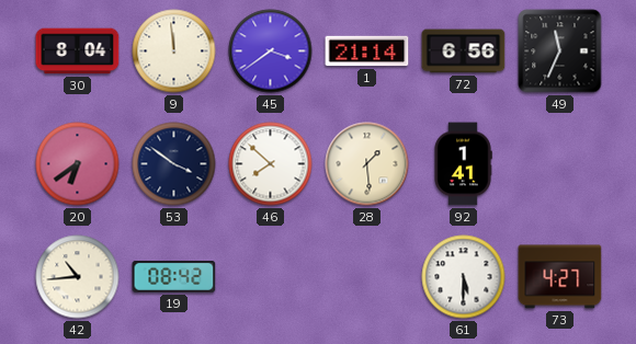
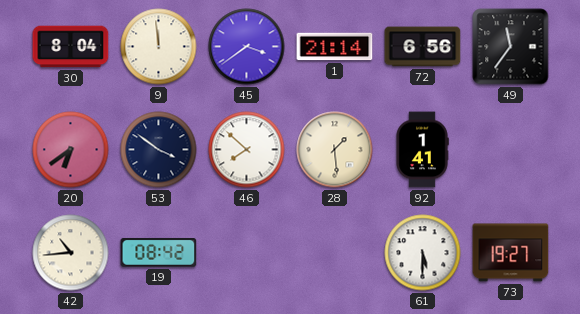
49: 11:34 -> 11:36 (511, 47)
73: 4:27 -> 19:27 (511, 253)
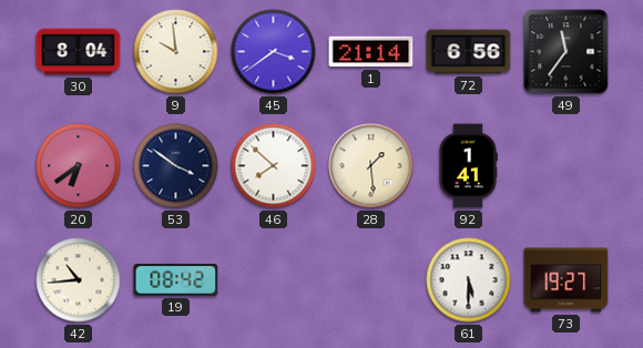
9: 11:59 -> 9:59 (176, 52)
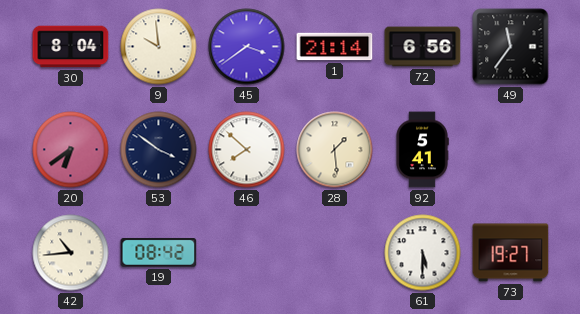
92: 1:41 -> 5:41 (422, 150)
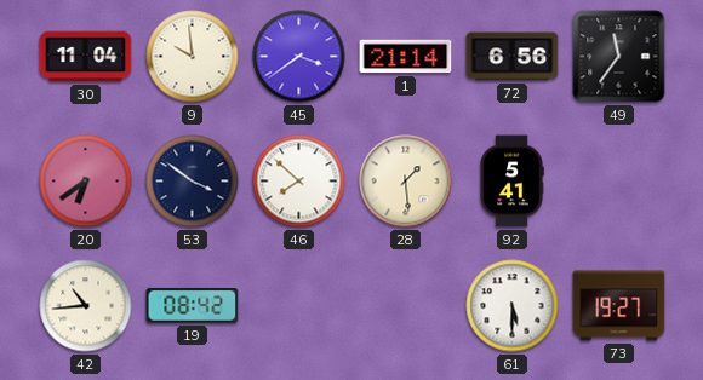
30: 8:04 -> 11:04 (86, 57)
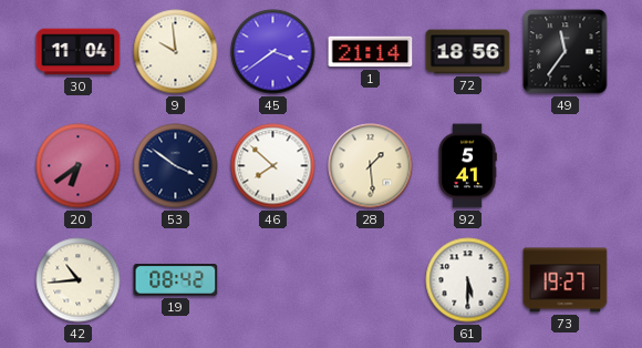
72: 6:56 -> 18:56 (468, 52)
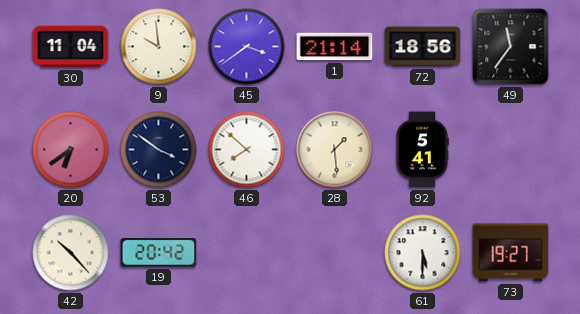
42: 10:44 -> 10:23 (71, 253)
19: 08:42 -> 20:42 (159, 253)
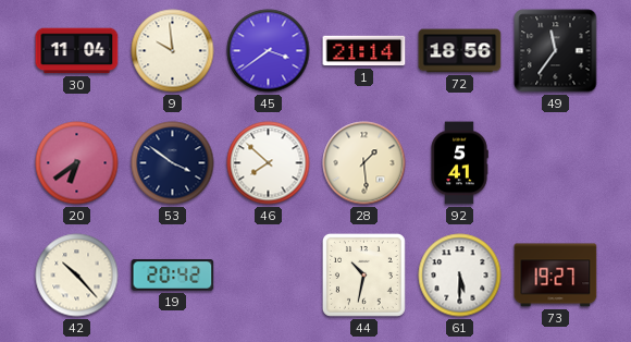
44: none -> 10:32 (363, 274)
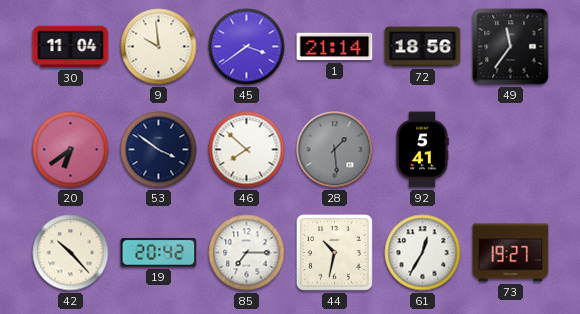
28 dial: cream -> grey (335, 150)
85: none -> 7:15 (247, 253)
61: 5:30 -> 12:35 (423, 253)
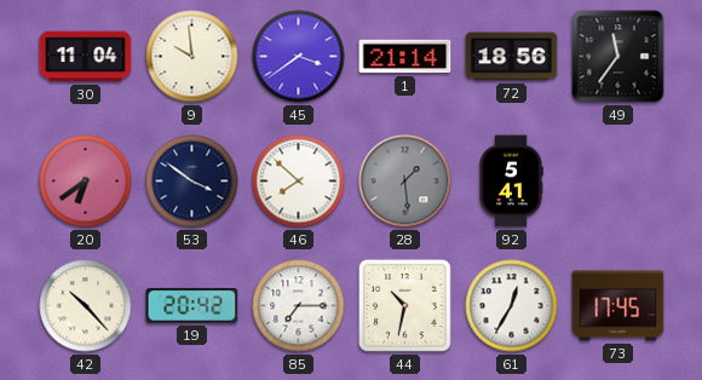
73: 19:27 -> 17:45 (618, 306)
